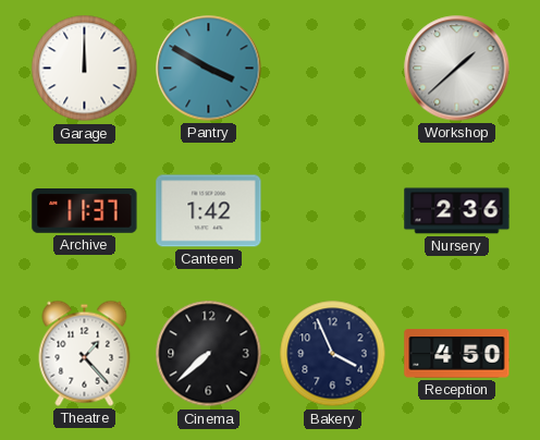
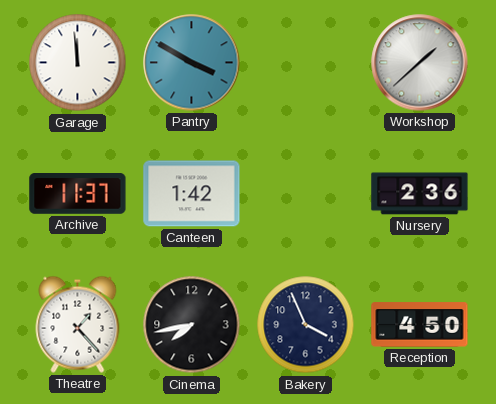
Garage: 12:00 -> 11:59 (78, 63)
Cinema: 7:38 -> 7:43 (192, 325)
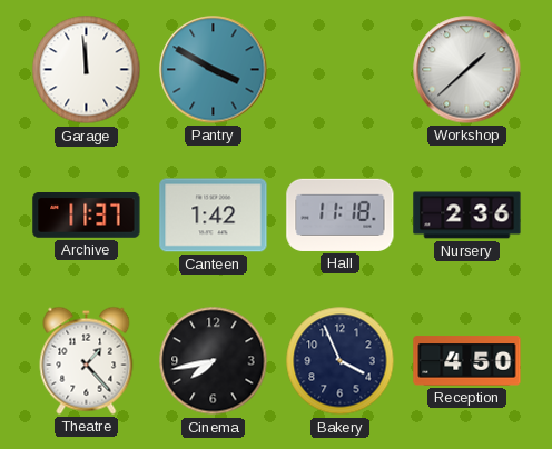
Hall: none -> 11:18 (341, 214)
